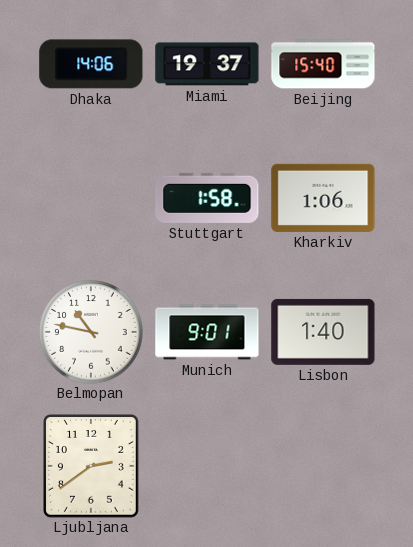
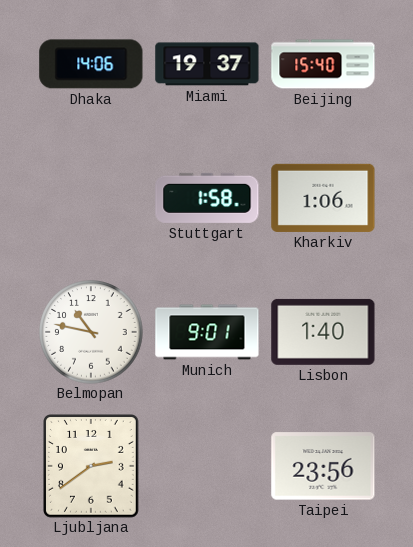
Taipei: none -> 23:56 (323, 466)
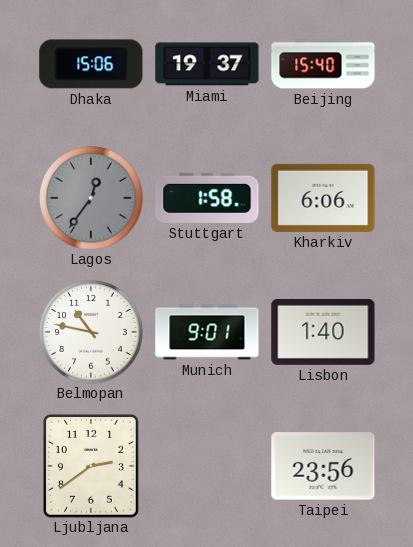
Dhaka: 14:06 -> 15:06 (91, 64)
Lagos: none -> 12:36 (91, 198)
Kharkiv: 1:06 -> 6:06 (323, 198)
